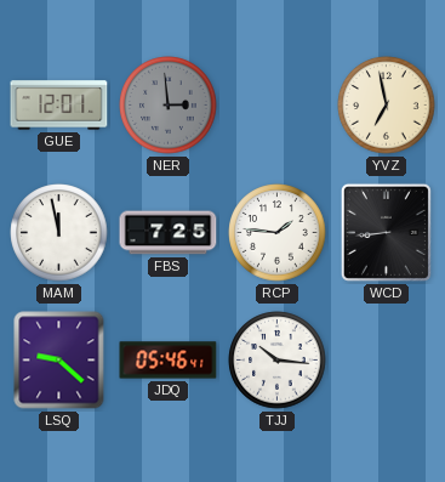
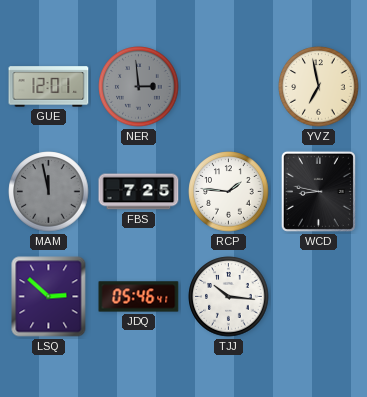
MAM dial: white -> grey (49, 192)
WCD: 8:44 -> 8:47 (318, 191)
LSQ: 9:22 -> 2:52 (49, 297)
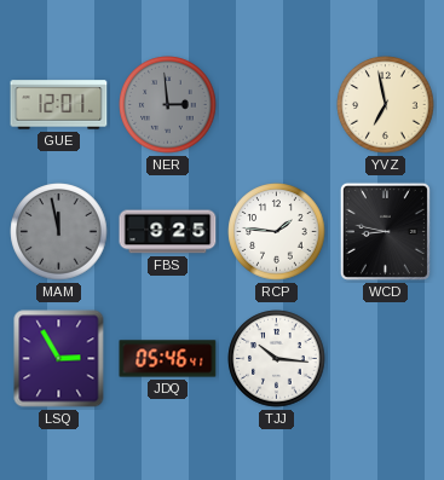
FBS: 7:25 -> 9:25 (168, 232)
LSQ: 2:52 -> 2:55 (59, 359)
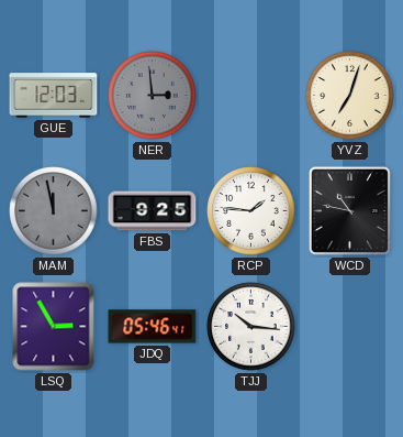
GUE: 12:01 -> 12:03 (54, 96)
YVZ: 6:58 -> 7:03 (350, 96)
WCD: 8:47 -> 10:47 (349, 210)
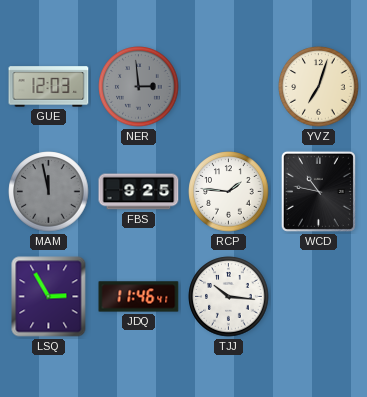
JDQ: 05:46 -> 11:46 (139, 297)
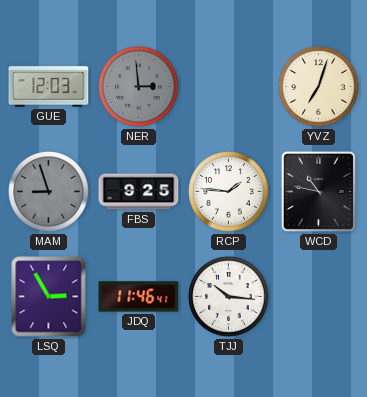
MAM: 11:58 -> 8:57 (49, 192)
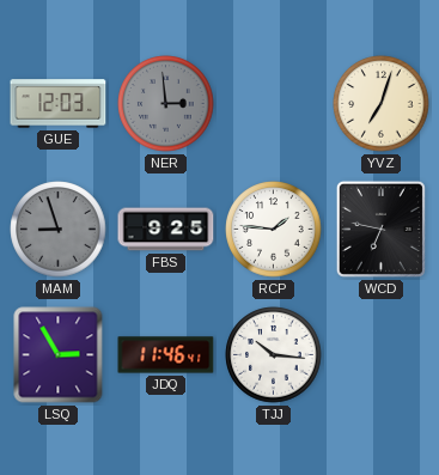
WCD: 10:47 -> 6:47 (380, 229)
